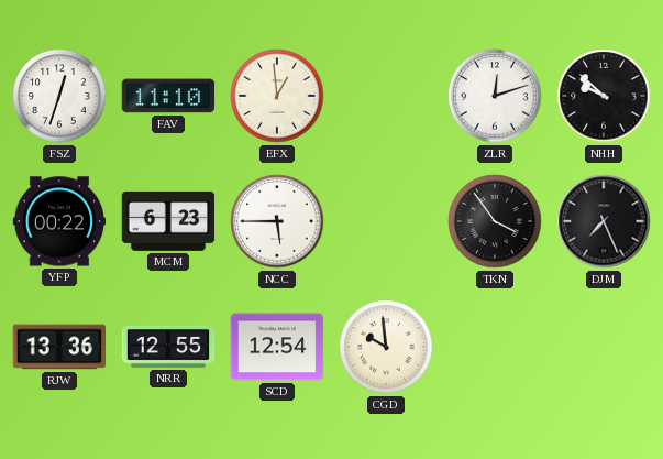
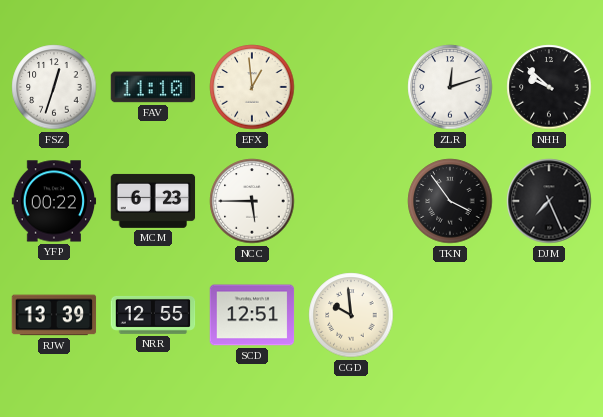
RJW: 13:36 -> 13:39 (54, 315)
SCD: 12:54 -> 12:51 (252, 315)
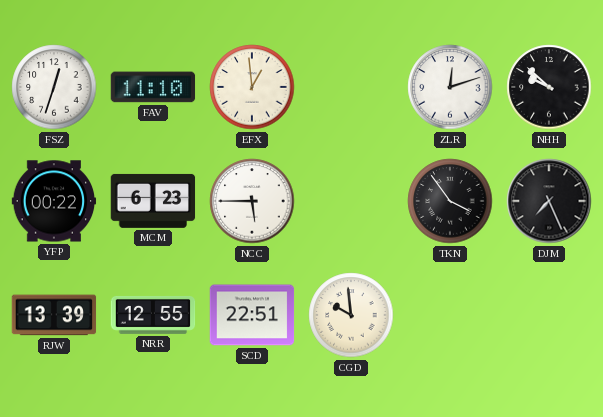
SCD: 12:51 -> 22:51 (252, 315)
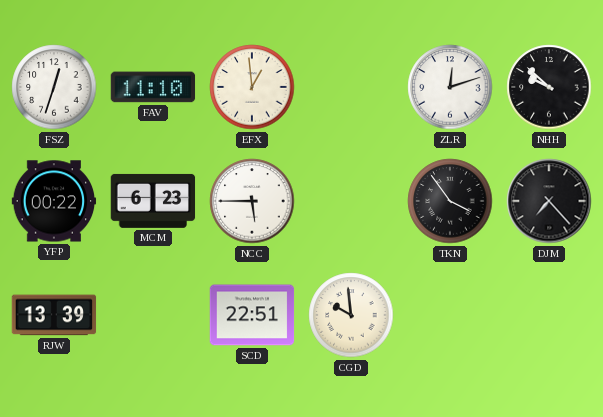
DJM: 7:26 -> 7:23 (549, 201)
NRR: 12:55 -> none (153, 315)
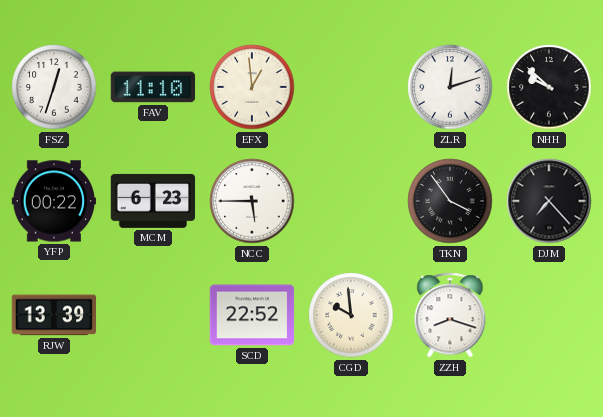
SCD: 22:51 -> 22:52 (252, 315)
ZZH: none -> 8:18 (450, 315)
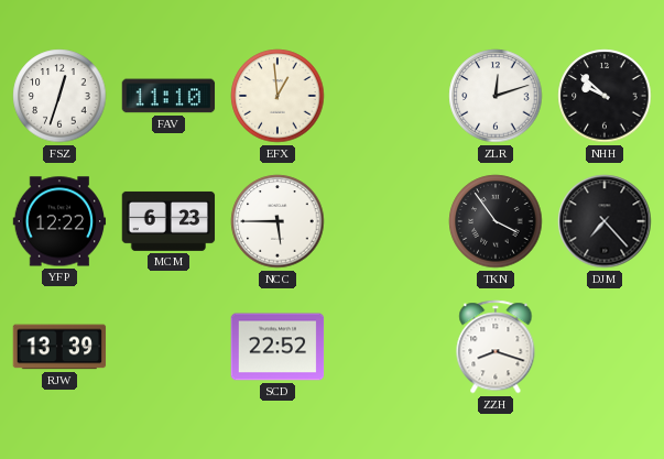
YFP: 00:22 -> 12:22 (59, 221)
CGD: 9:59 -> none (351, 315)
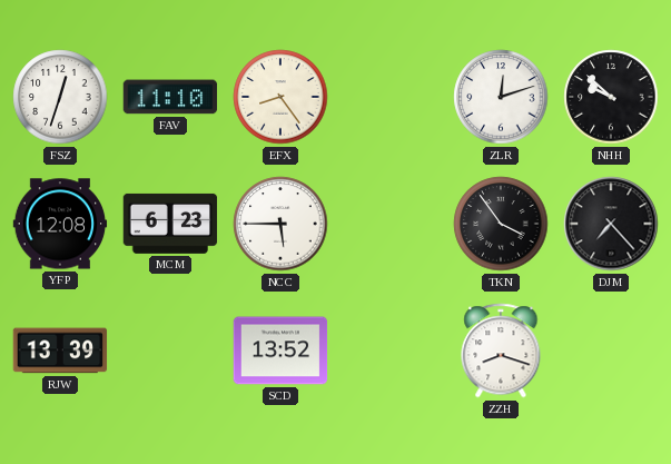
EFX: 12:59 -> 8:24 (280, 97)
YFP: 12:22 -> 12:08 (60, 224)
SCD: 22:52 -> 13:52 (280, 351)
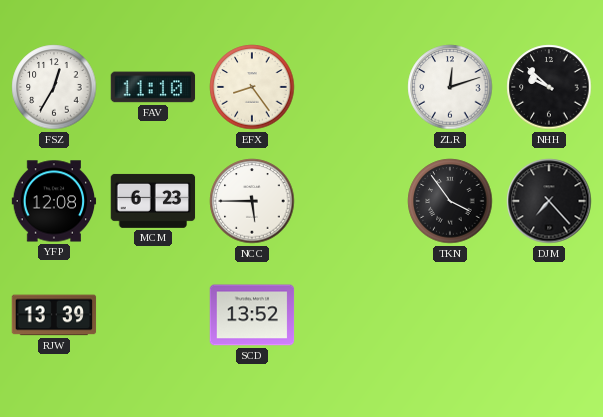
FSZ: 12:33 -> 12:35 (54, 87)
ZZH: 8:18 -> none (501, 351)
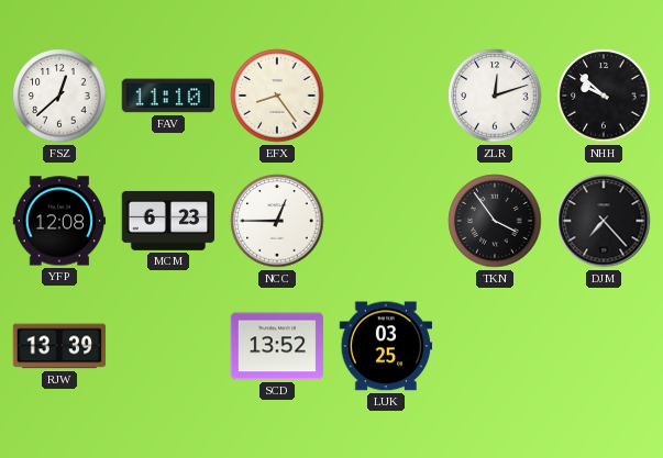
FSZ: 12:35 -> 12:38 (59, 96)
NCC: 5:45 -> 12:45 (277, 221)
LUK: none -> 03:25 (386, 346)
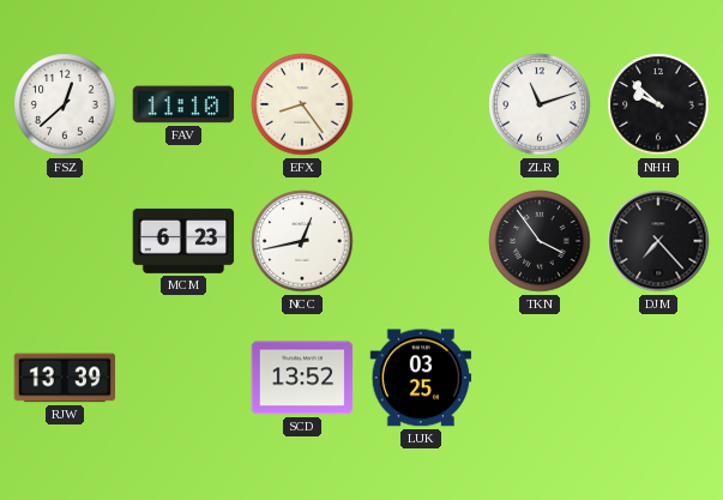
ZLR: 12:12 -> 11:12 (540, 104)
YFP: 12:08 -> none (59, 221)
NCC: 12:45 -> 12:43 (302, 241)
